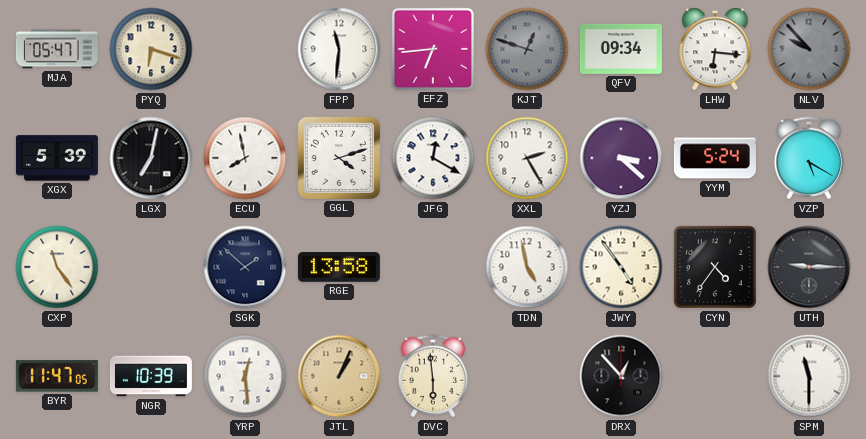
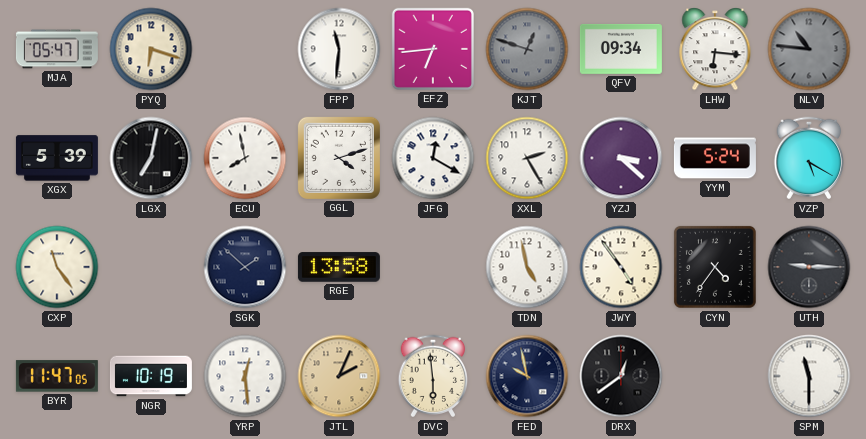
NLV: 9:53 -> 10:46 (809, 49)
NGR: 10:39 -> 10:19 (151, 376)
JTL: 1:04 -> 2:04 (339, 376)
FED: none -> 9:58 (527, 376)
DRX: 12:53 -> 12:39 (621, 376)
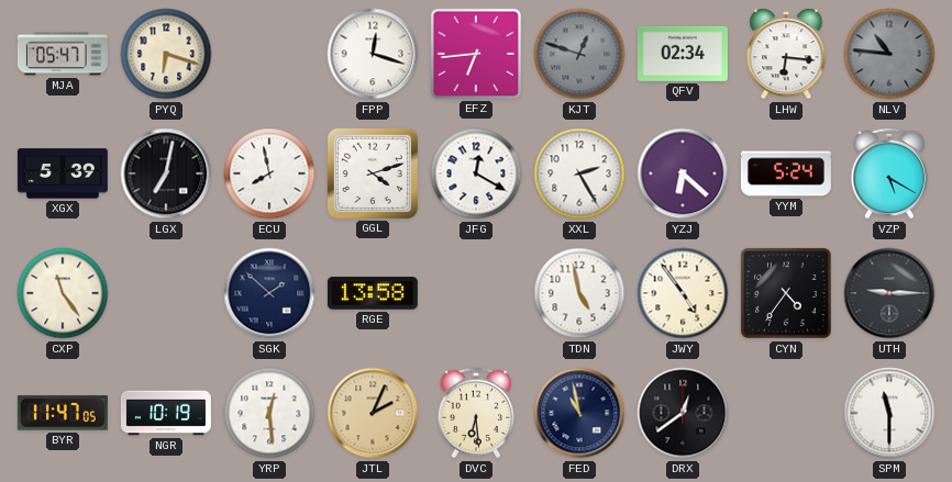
FPP: 11:31 -> 12:18 (373, 54)
QFV: 09:34 -> 02:34 (683, 54)
YZJ: 3:22 -> 6:22 (683, 173)
DVC: 5:59 -> 6:29 (476, 413)
FED: 9:58 -> 10:58 (579, 413)
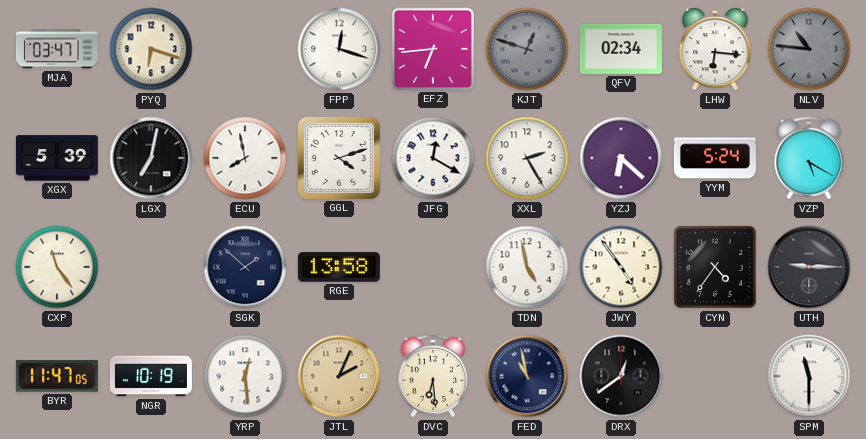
MJA: 05:47 -> 03:47 (57, 49)
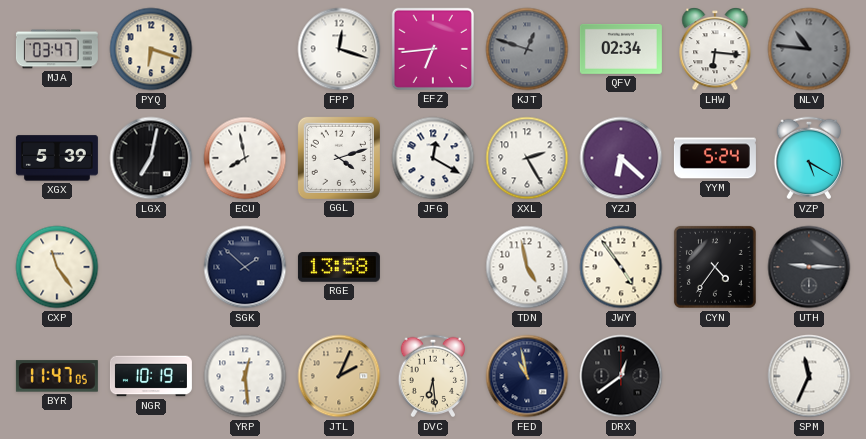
SPM: 11:30 -> 11:34 (809, 376)
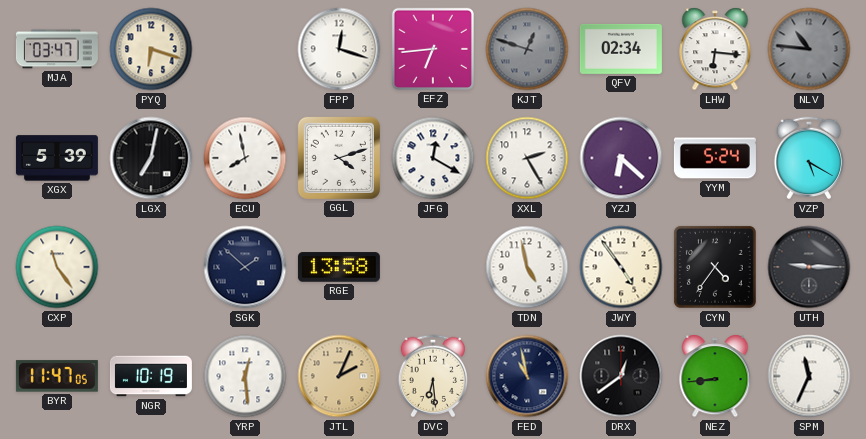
NEZ: none -> 8:44 (715, 376)
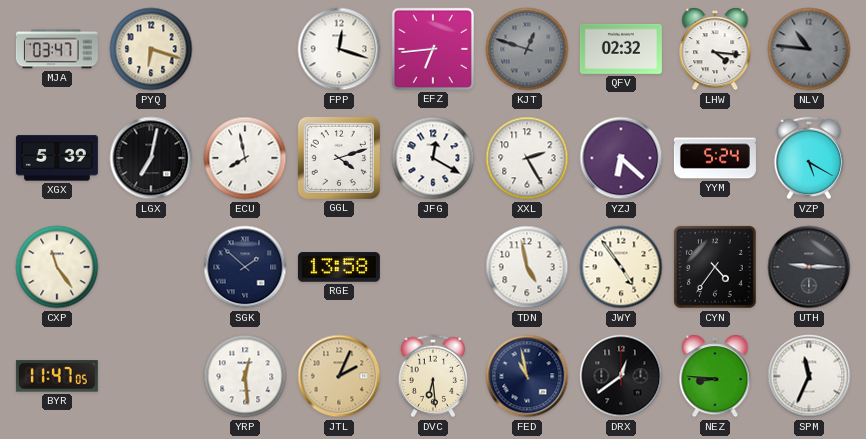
QFV: 02:34 -> 02:32 (621, 49)
LHW: 6:16 -> 4:16 (715, 49)
NGR: 10:19 -> none (151, 376)
NEZ: 8:44 -> 8:46 (715, 376)
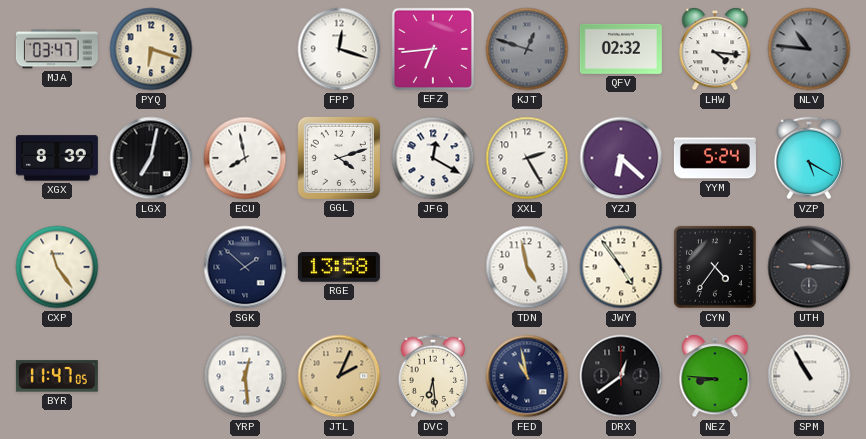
XGX: 5:39 -> 8:39 (57, 158)
SPM: 11:34 -> 10:55 (809, 376)
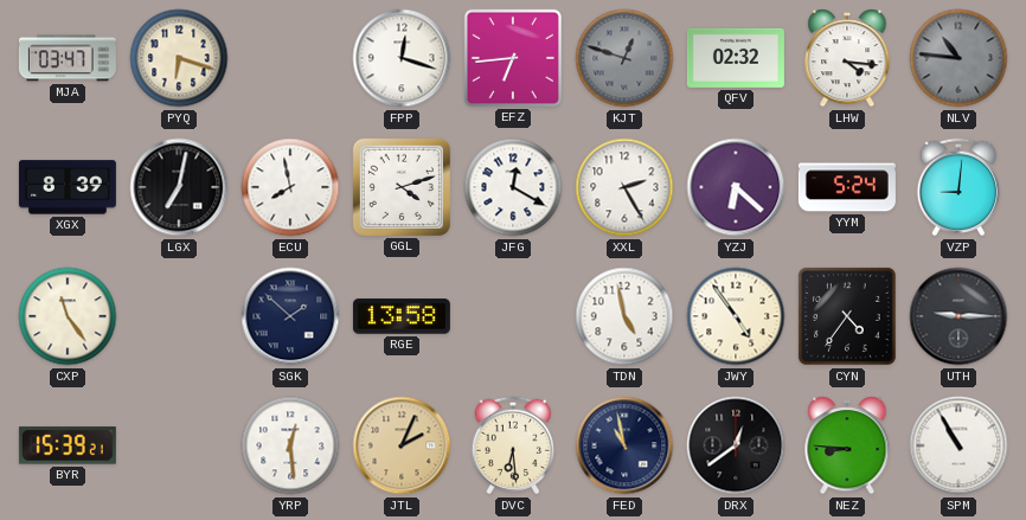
VZP: 5:20 -> 9:01 (958, 187)
BYR: 11:47 -> 15:39 (68, 445)
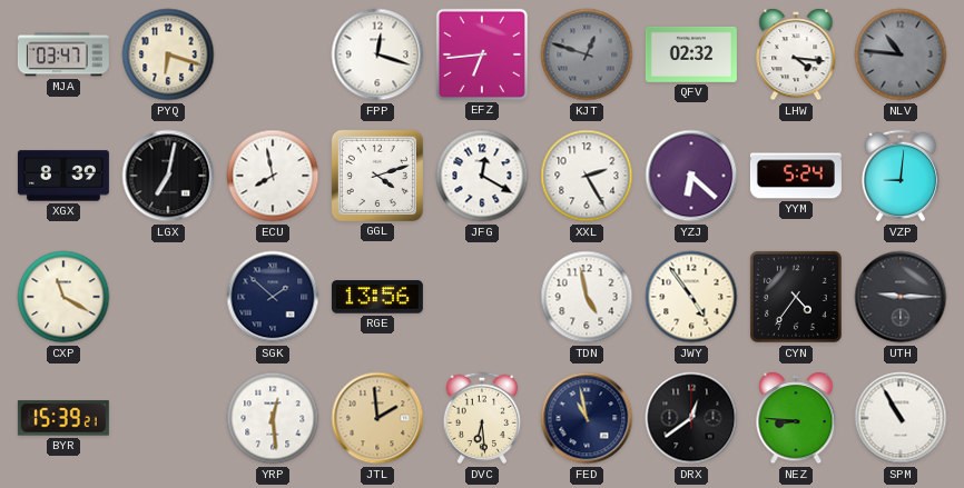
CXP: 11:24 -> 11:20 (63, 297)
RGE: 13:58 -> 13:56 (377, 297)
JTL: 2:04 -> 1:59 (377, 418)
